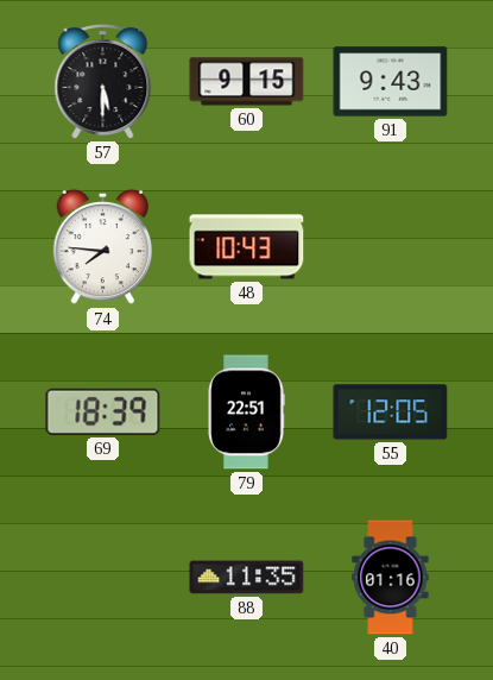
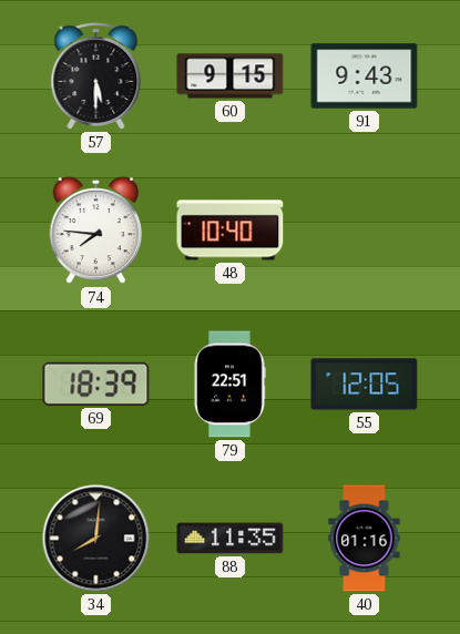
48: 10:43 -> 10:40 (231, 231)
34: none -> 8:01 (96, 539)
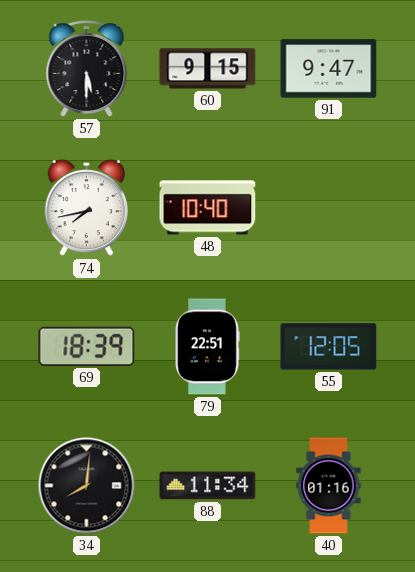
91: 9:43 -> 9:47 (329, 69)
74: 7:46 -> 7:43 (86, 208)
88: 11:35 -> 11:34 (208, 486)
